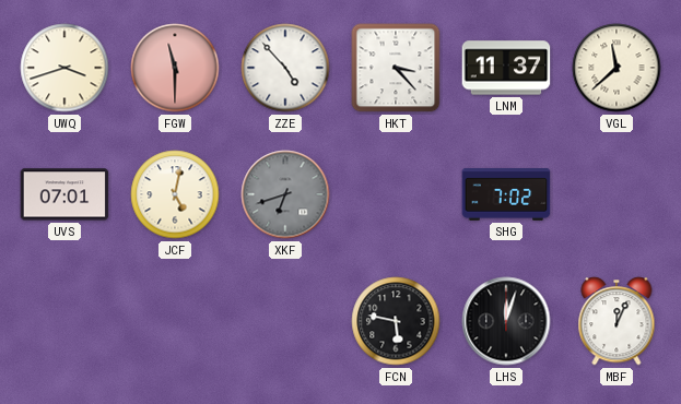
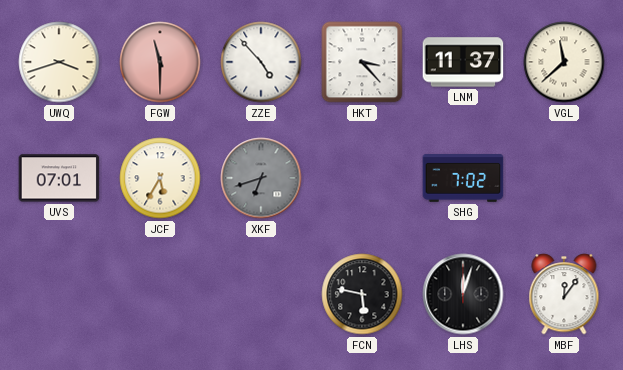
JCF: 5:02 -> 5:35 (160, 178)
MBF: 12:04 -> 12:06 (564, 294)
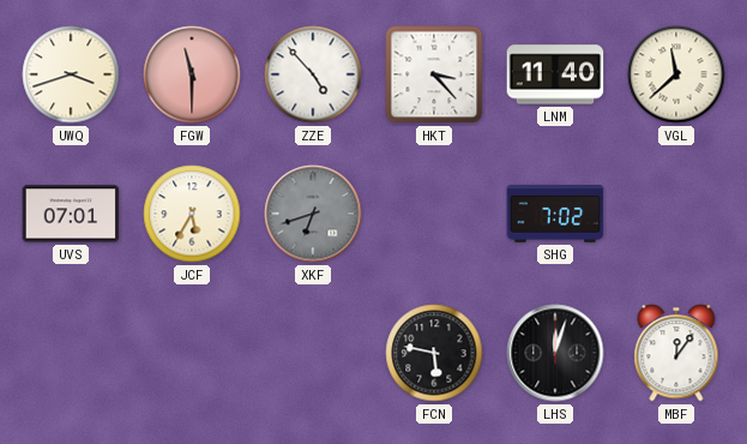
LNM: 11:37 -> 11:40 (555, 74)
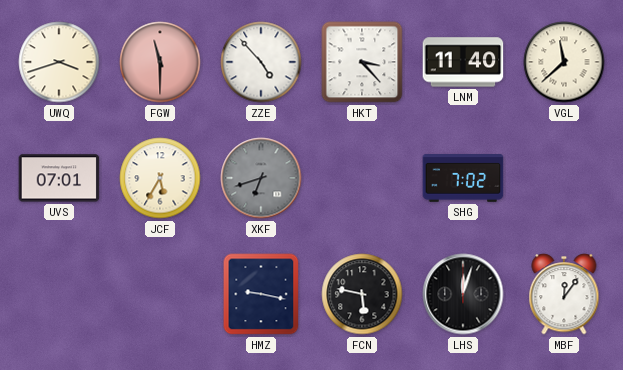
HMZ: none -> 9:17 (261, 294)
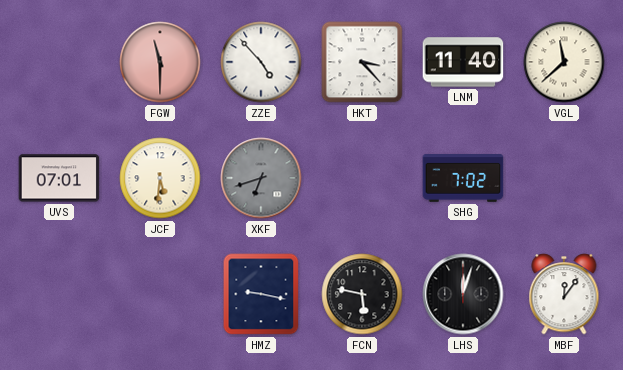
UWQ: 3:42 -> none (59, 62)
JCF: 5:35 -> 5:31 (160, 178)
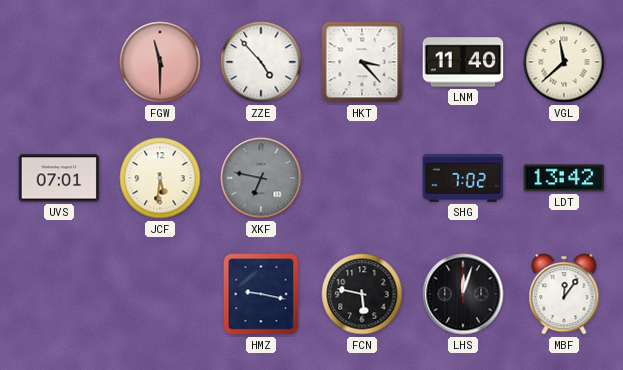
XKF: 6:42 -> 6:47 (261, 178)
LDT: none -> 13:42 (564, 178)
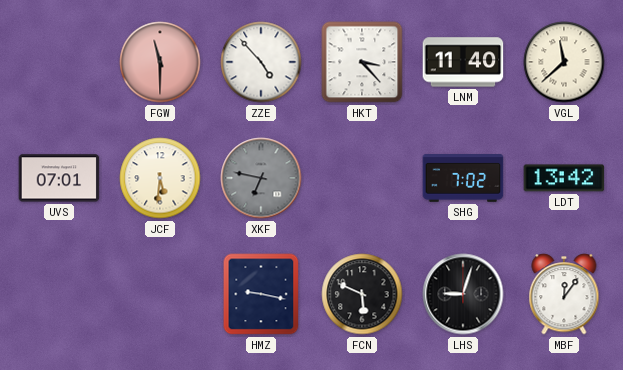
FCN: 5:47 -> 5:49 (362, 294)
LHS: 12:03 -> 9:03 (463, 294)
